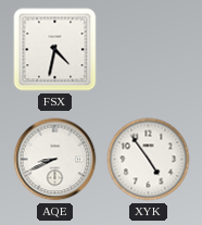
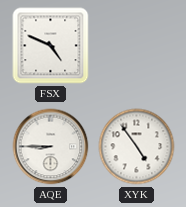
FSX: 4:32 -> 4:49 (51, 46)
AQE: 8:41 -> 8:45 (51, 147)
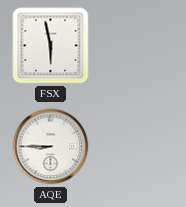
FSX: 4:49 -> 5:58 (51, 46)
XYK: 4:54 -> none (137, 147)
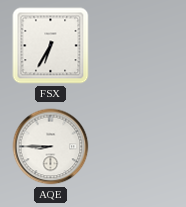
FSX: 5:58 -> 6:35 (51, 46)
